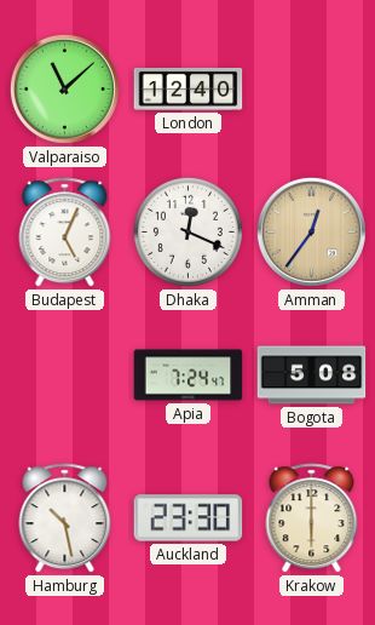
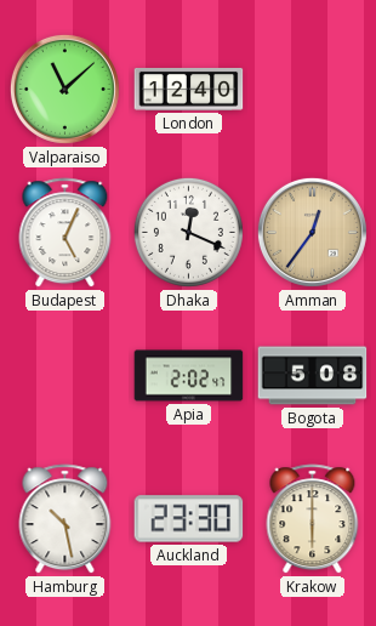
Apia: 7:24 -> 2:02 (189, 376)
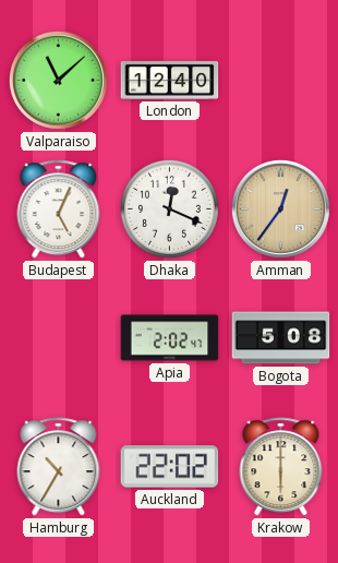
Hamburg: 10:28 -> 10:35 (59, 467)
Auckland: 23:30 -> 22:02 (170, 467)
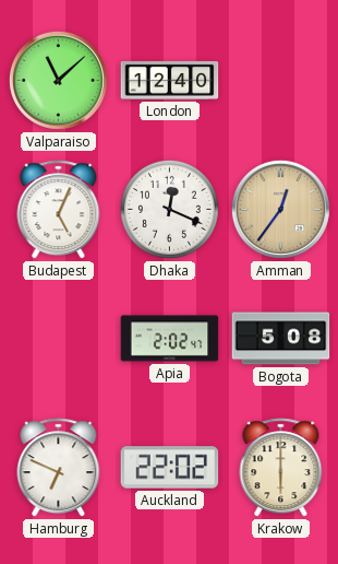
Hamburg: 10:35 -> 6:49 (59, 468)
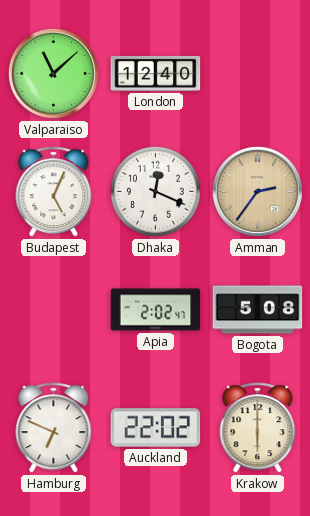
Amman: 12:36 -> 2:36 (257, 191)
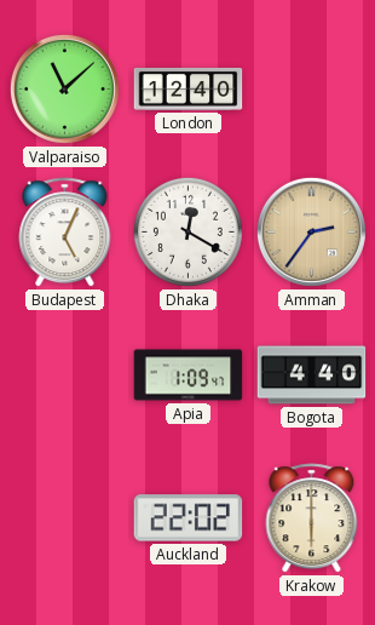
Dhaka: 12:19 -> 12:20 (187, 231)
Apia: 2:02 -> 1:09 (189, 375)
Bogota: 5:08 -> 4:40 (312, 375)
Hamburg: 6:49 -> none (54, 428)
